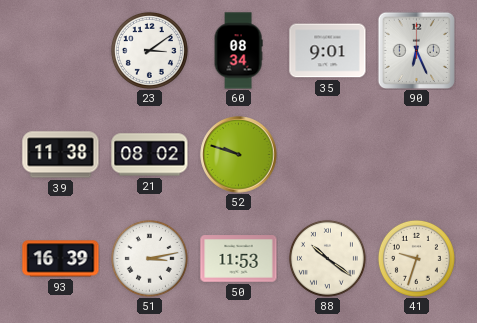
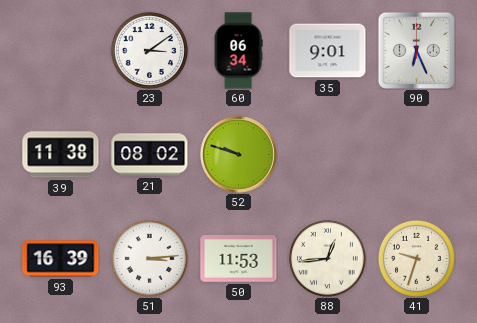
60: 08:34 -> 06:34 (238, 51)
51: 3:13 -> 3:14 (149, 258)
88: 10:21 -> 12:44 (327, 258)
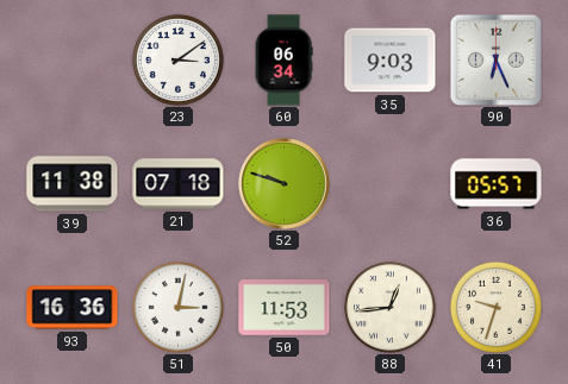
35: 9:01 -> 9:03 (391, 61)
21: 08:02 -> 07:18 (179, 184)
36: none -> 05:57 (497, 184)
93: 16:39 -> 16:36 (73, 308)
51: 3:14 -> 3:02 (177, 307)
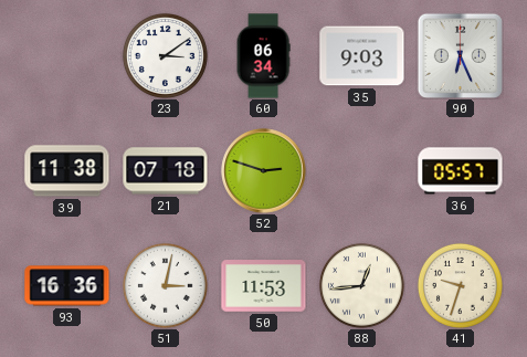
52: 9:48 -> 2:48 (264, 171)
